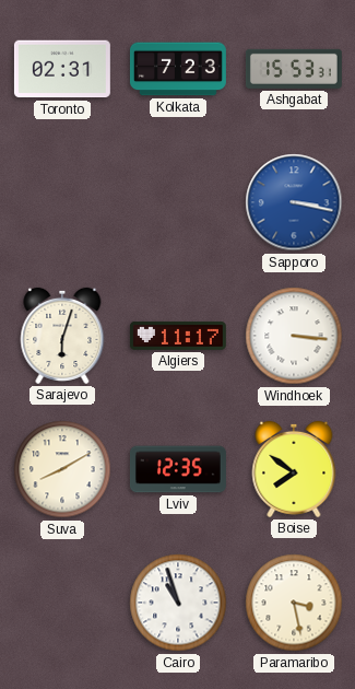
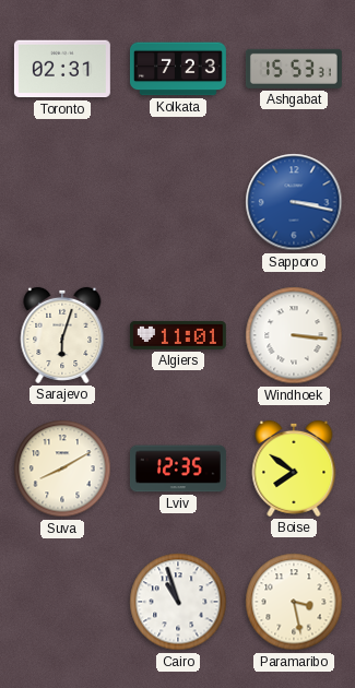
Algiers: 11:17 -> 11:01 (178, 335)
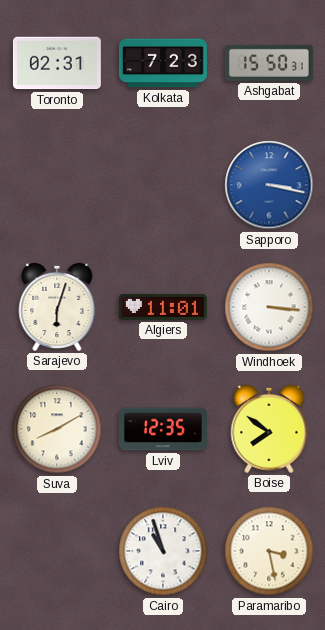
Ashgabat: 15:53 -> 15:50 (269, 63)
